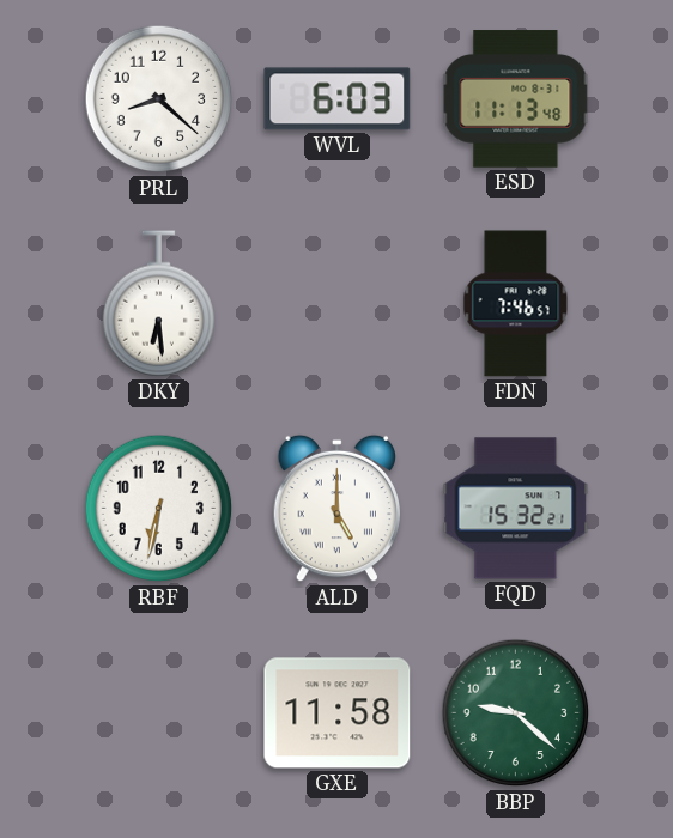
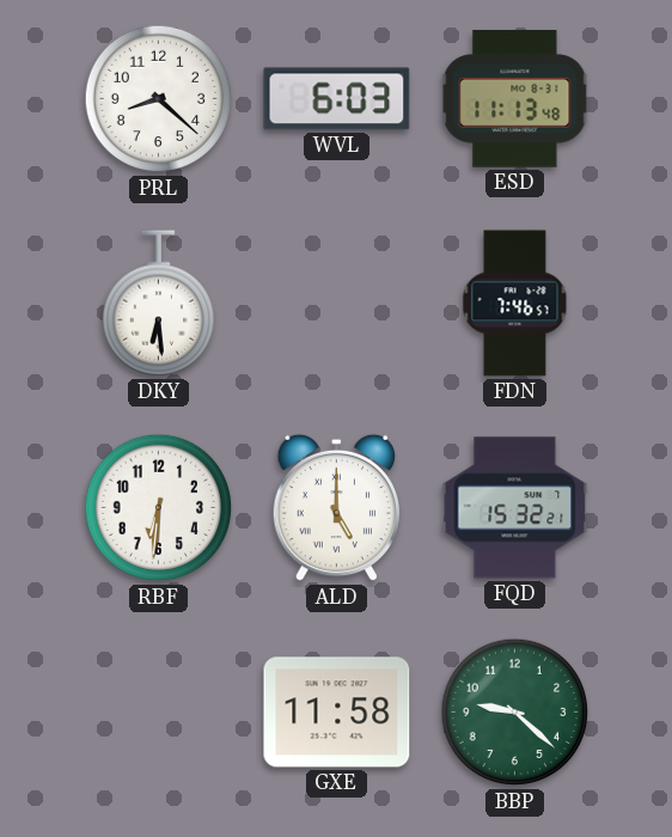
RBF: 6:32 -> 6:31 (159, 508)
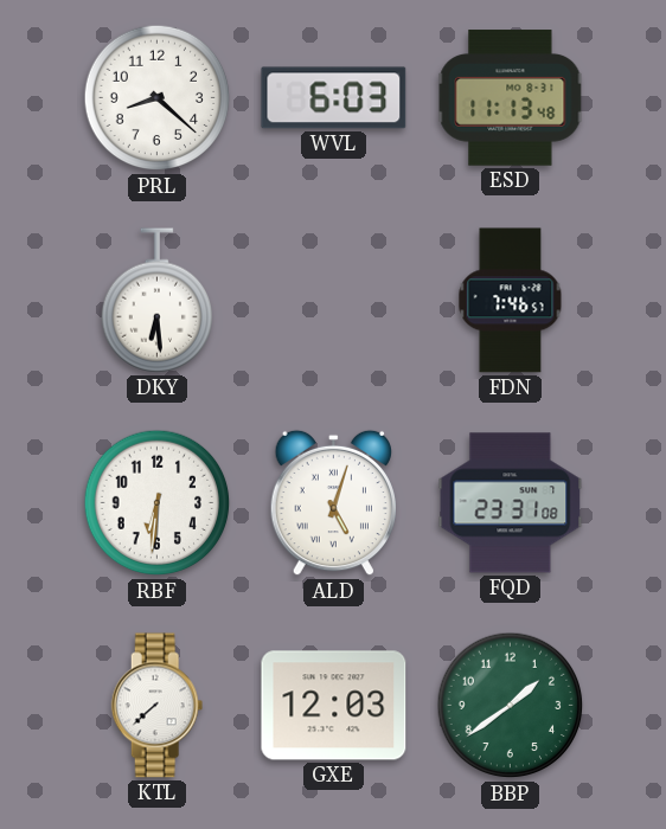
ALD: 5:00 -> 5:03 (333, 503)
FQD: 15:32 -> 23:31 (511, 503)
KTL: none -> 7:38 (158, 706)
GXE: 11:58 -> 12:03 (334, 706)
BBP: 9:22 -> 1:39 (511, 706)
